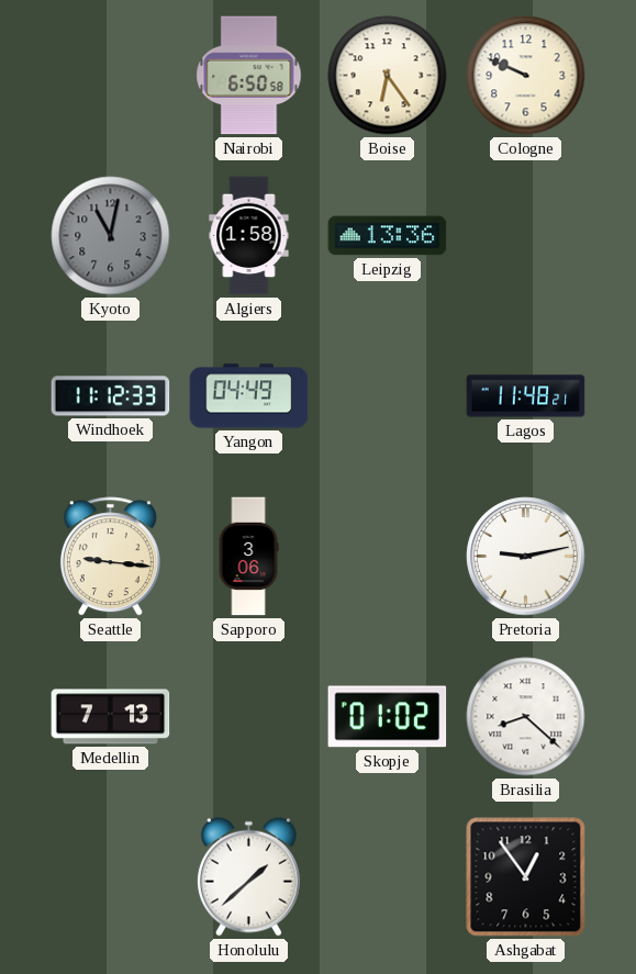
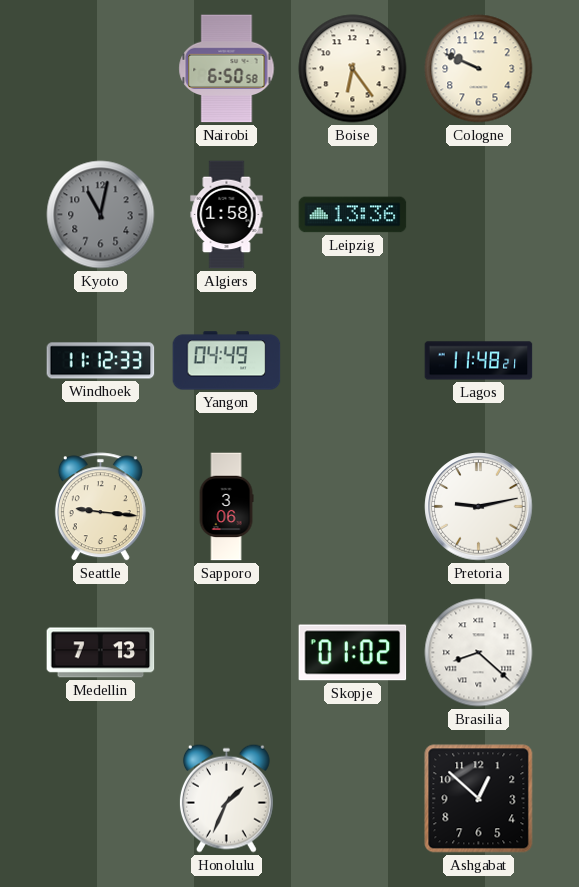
Honolulu: 1:38 -> 1:34 (226, 798)
Ashgabat: 12:54 -> 12:52 (479, 799)
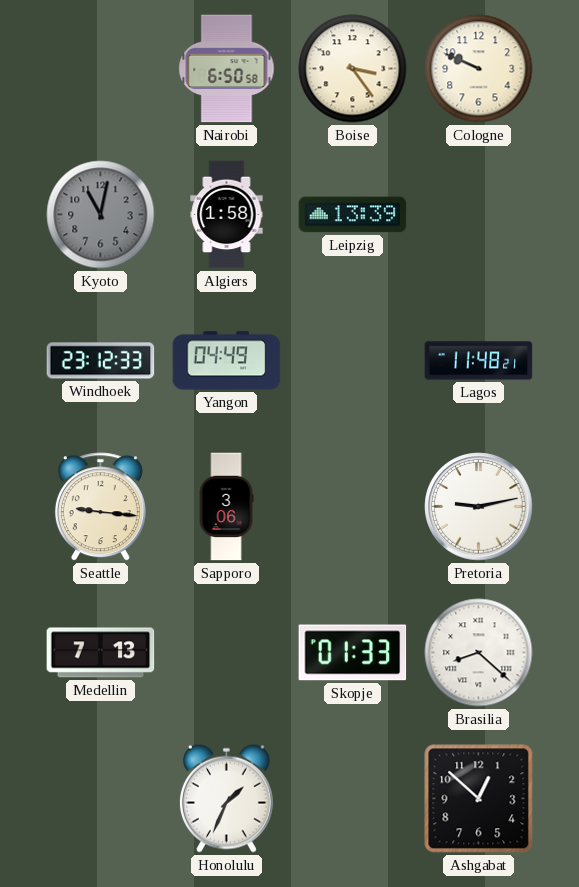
Boise: 6:24 -> 3:24 (353, 69)
Leipzig: 13:36 -> 13:39 (353, 215)
Windhoek: 11:12 -> 23:12 (101, 361)
Skopje: 01:02 -> 01:33 (353, 653)
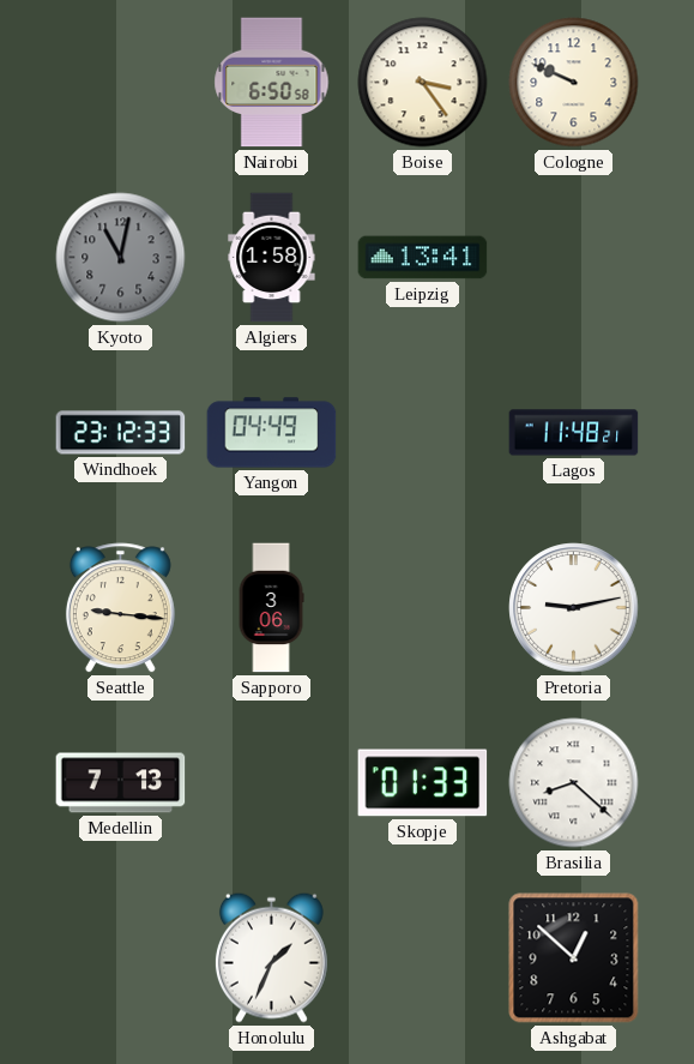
Leipzig: 13:39 -> 13:41 (423, 258)
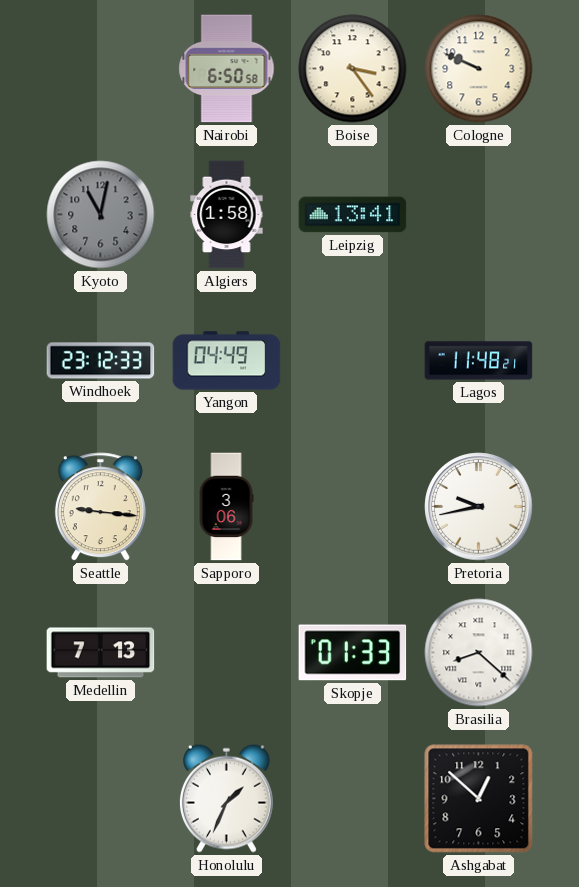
Pretoria: 9:13 -> 9:43 (479, 507)
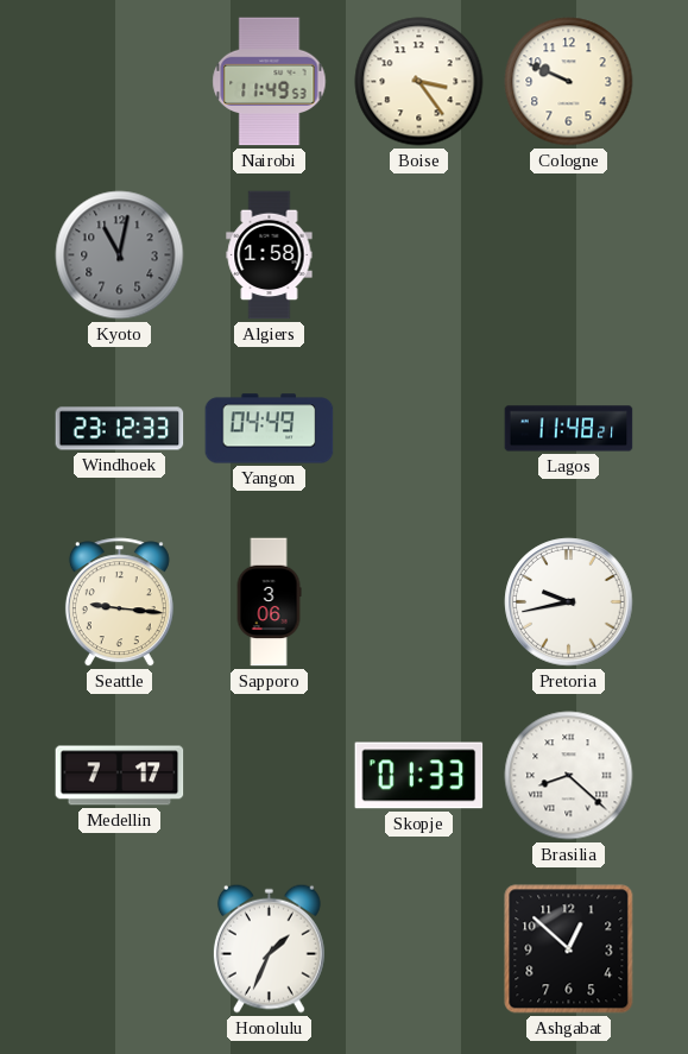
Nairobi: 6:50 -> 11:49 (270, 82)
Leipzig: 13:41 -> none (353, 215)
Medellin: 7:13 -> 7:17 (120, 776)
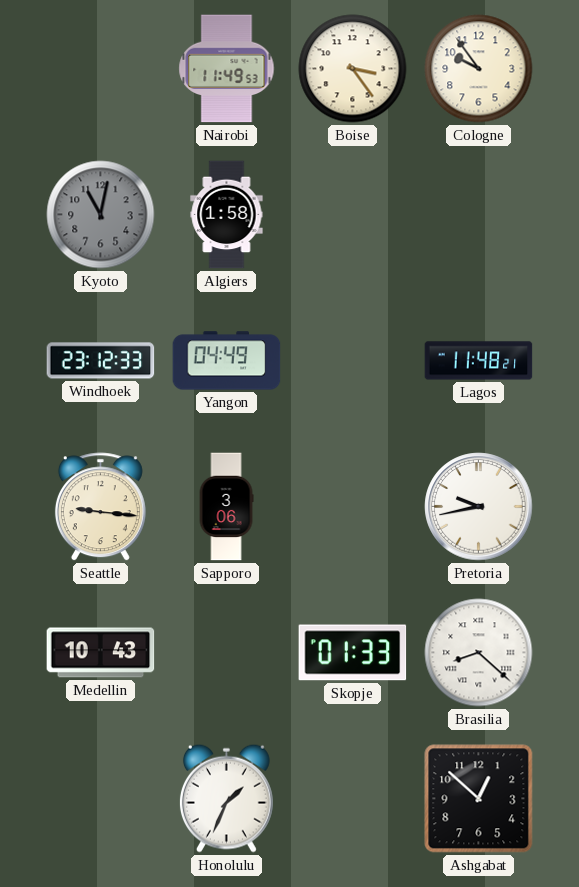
Cologne: 9:49 -> 9:54 (479, 69)
Medellin: 7:17 -> 10:43 (101, 653)
